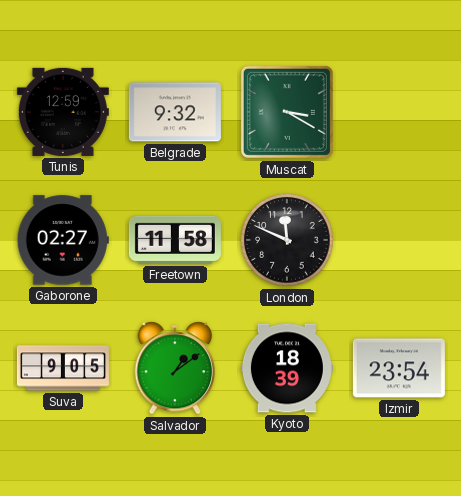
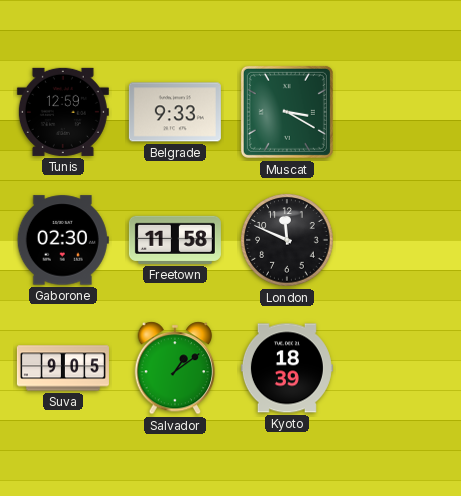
Belgrade: 9:32 -> 9:33 (175, 112)
Gaborone: 02:27 -> 02:30 (63, 240)
Izmir: 23:54 -> none (399, 368)
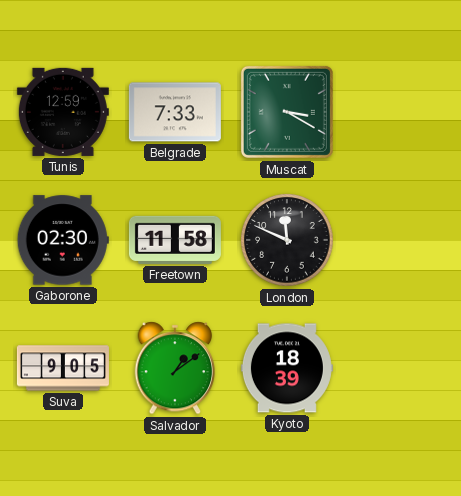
Belgrade: 9:33 -> 7:33 (175, 112)
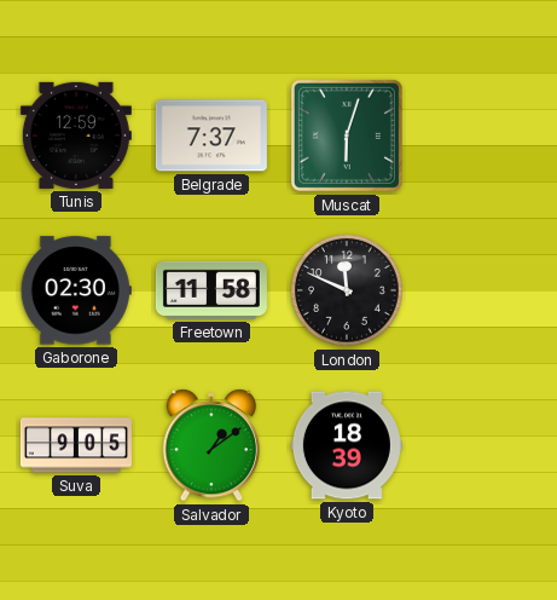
Belgrade: 7:33 -> 7:37 (211, 135)
Muscat: 3:20 -> 6:03 (347, 135)
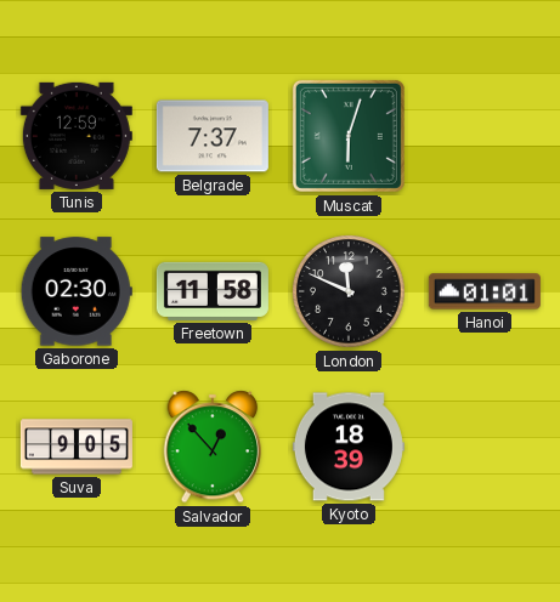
Hanoi: none -> 01:01 (485, 291)
Salvador: 1:09 -> 12:53 (213, 447)
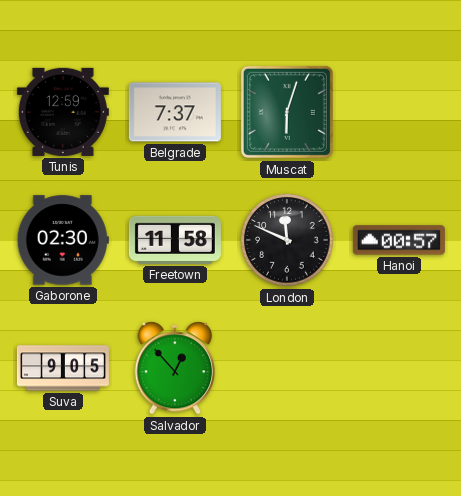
Hanoi: 01:01 -> 00:57 (399, 240)
Kyoto: 18:39 -> none (349, 447)
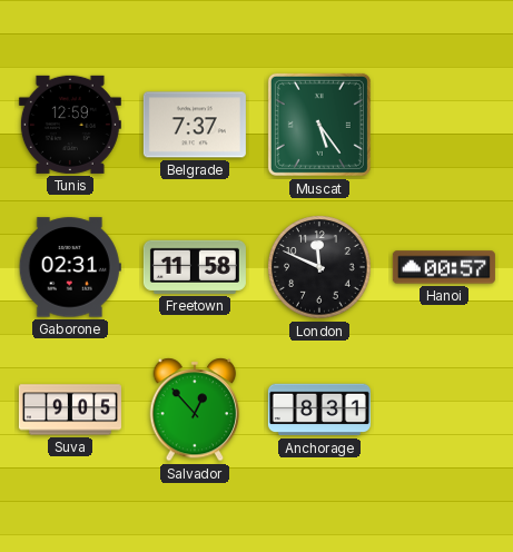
Muscat: 6:03 -> 5:24 (319, 125)
Gaborone: 02:30 -> 02:31 (70, 267)
Anchorage: none -> 8:31 (319, 410)
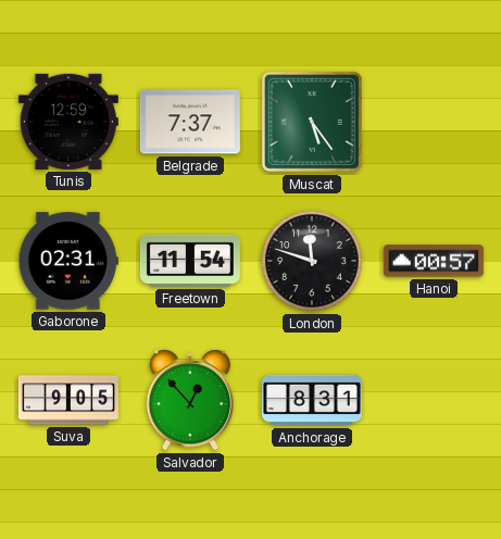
Freetown: 11:58 -> 11:54 (190, 261)
London: 11:49 -> 11:48 (312, 261)
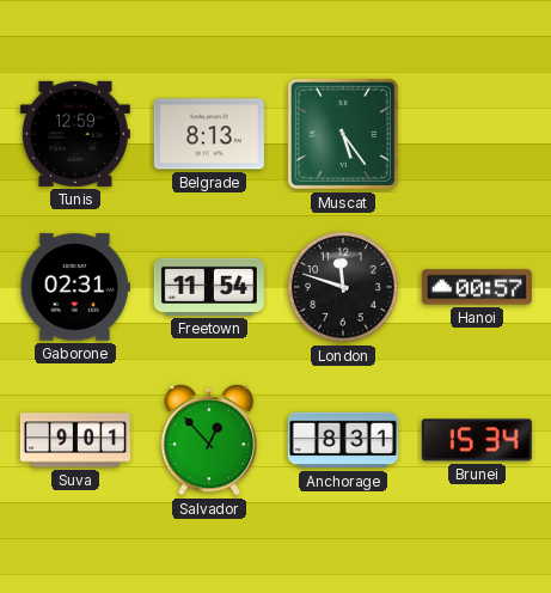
Belgrade: 7:37 -> 8:13 (209, 134)
Suva: 9:05 -> 9:01 (75, 440)
Brunei: none -> 15:34 (477, 440)
